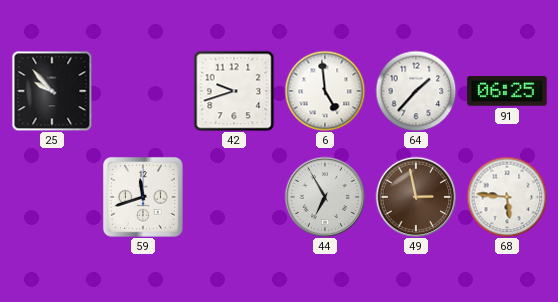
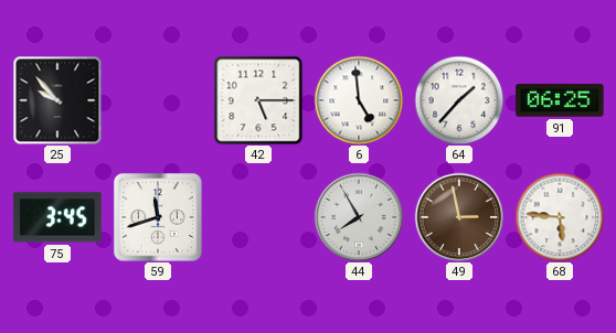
42: 9:42 -> 5:15 (258, 100)
75: none -> 3:45 (57, 217)
44: 6:55 -> 7:55 (359, 217)
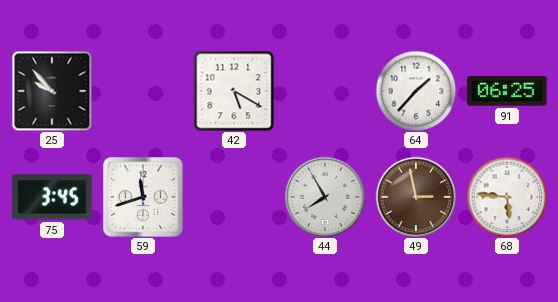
42: 5:15 -> 5:20 (234, 91)
6: 4:59 -> none (359, 100)
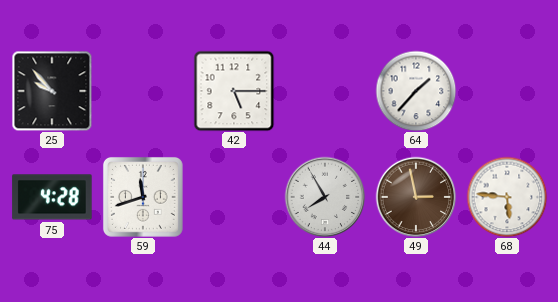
42: 5:20 -> 5:15 (234, 91)
91: 06:25 -> none (507, 91)
75: 3:45 -> 4:28 (52, 197)
